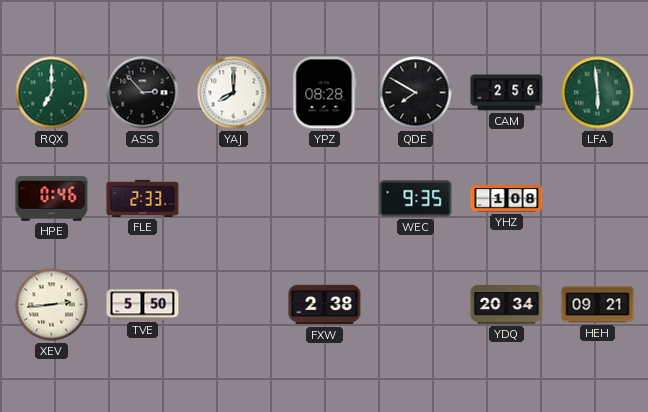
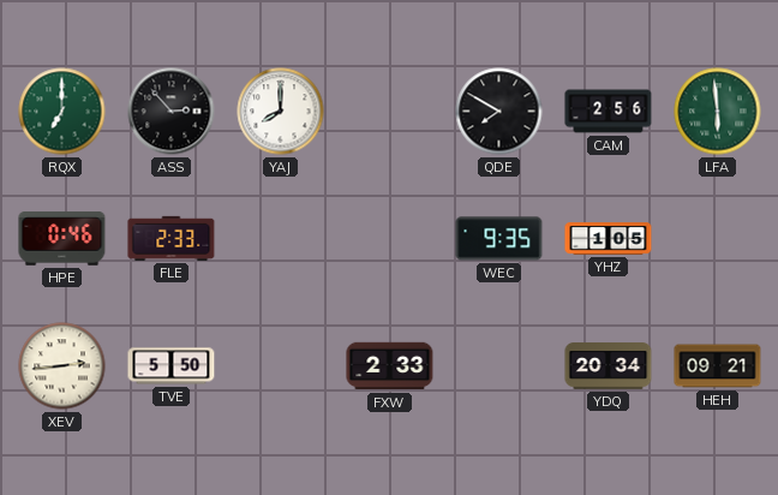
YPZ: 08:28 -> none (325, 93)
YHZ: 1:08 -> 1:05 (609, 239)
FXW: 2:38 -> 2:33 (390, 366)
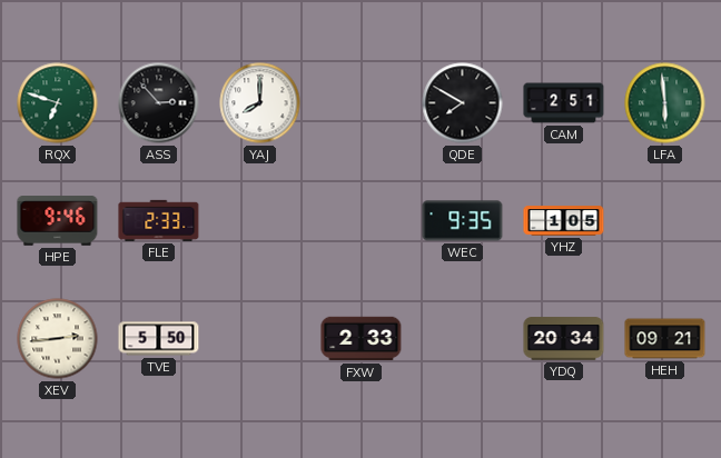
RQX: 7:00 -> 6:48 (58, 103)
CAM: 2:56 -> 2:51 (564, 103)
HPE: 0:46 -> 9:46 (58, 221)
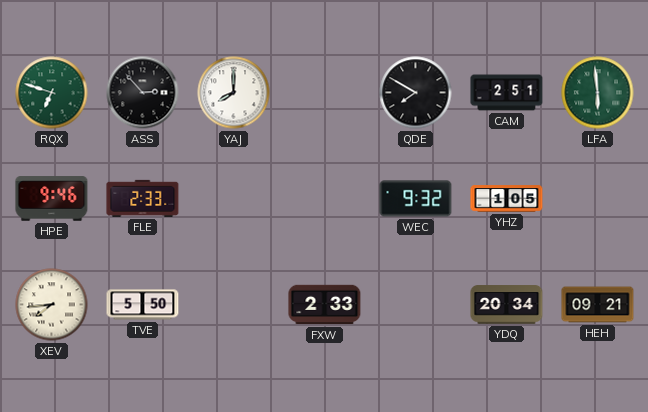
WEC: 9:35 -> 9:32 (416, 199)
XEV: 2:44 -> 7:44 (52, 305)
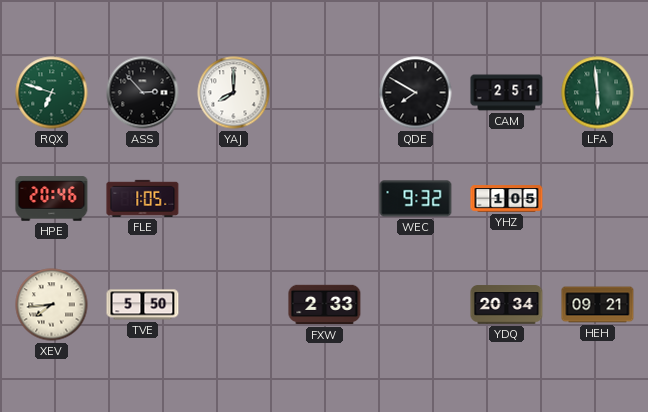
HPE: 9:46 -> 20:46 (52, 199)
FLE: 2:33 -> 1:05 (143, 198)
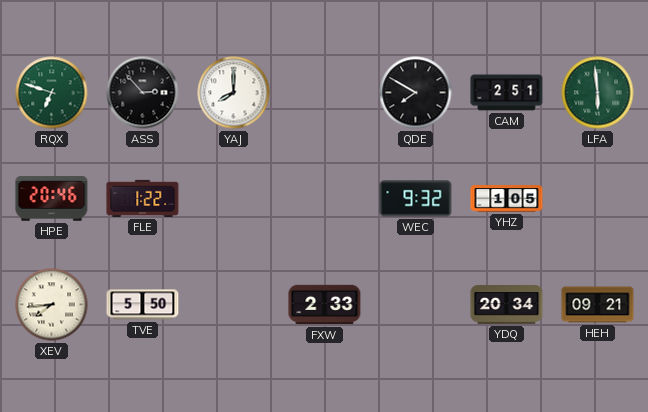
FLE: 1:05 -> 1:22 (143, 198)
